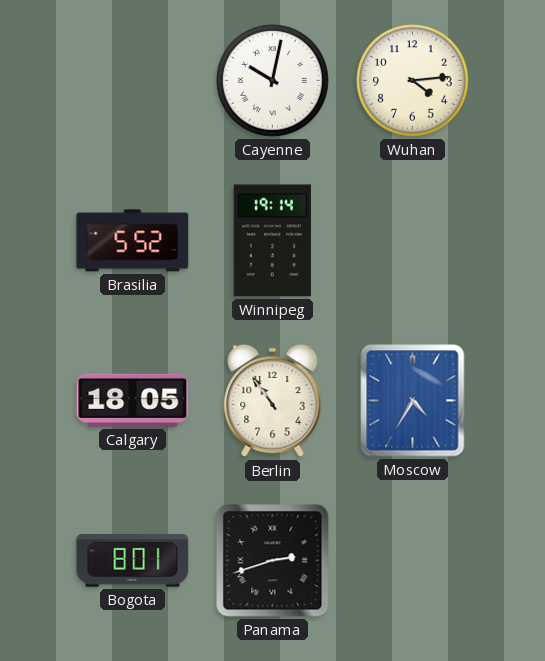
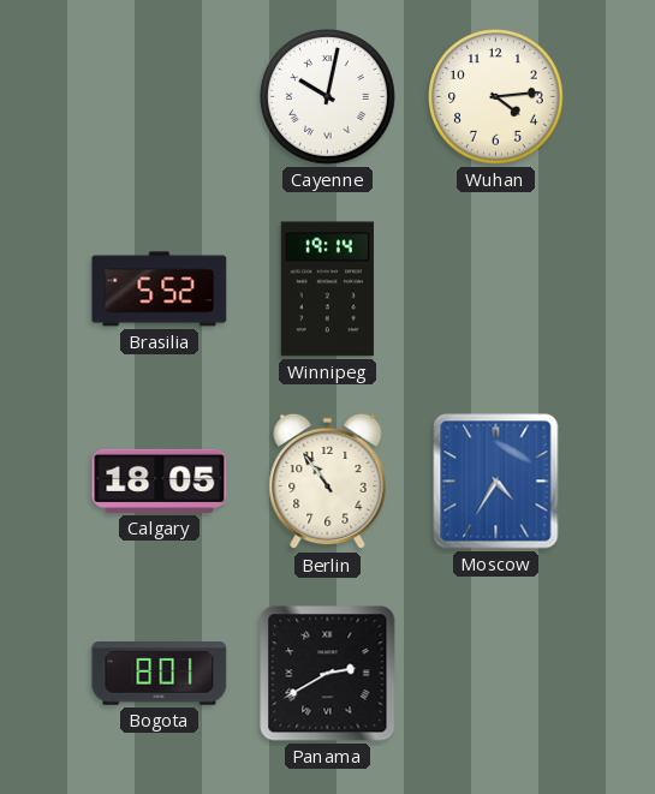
Panama: 2:42 -> 2:40 (328, 674)
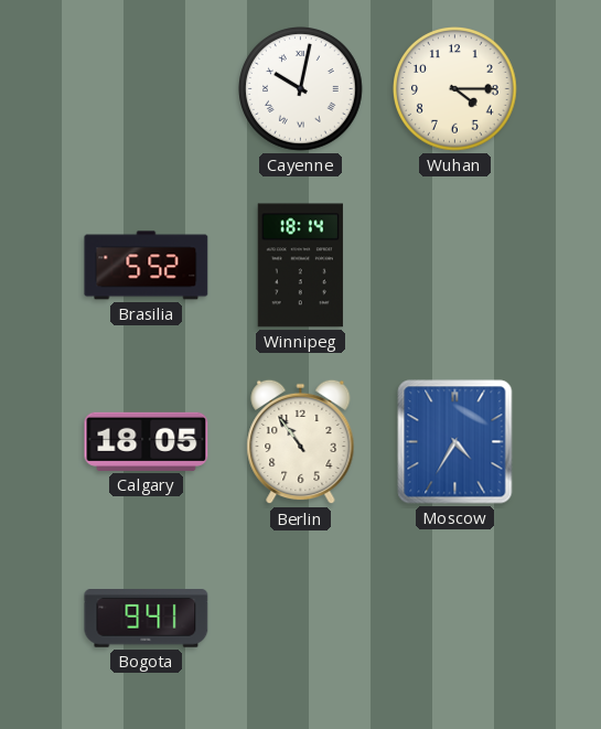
Wuhan: 4:14 -> 4:15 (455, 89)
Winnipeg: 19:14 -> 18:14 (300, 266)
Bogota: 8:01 -> 9:41 (147, 619)
Panama: 2:40 -> none (328, 674)
